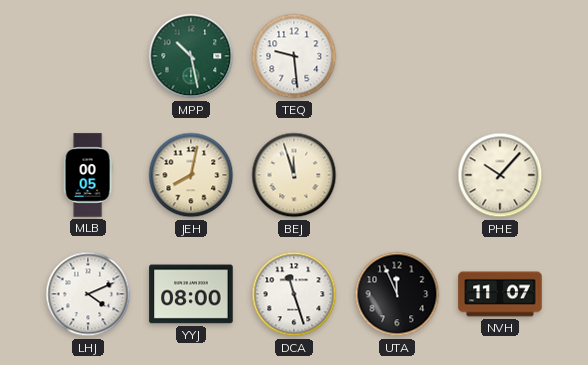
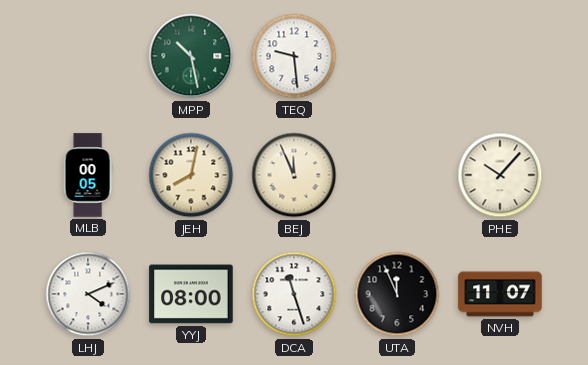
BEJ: 11:57 -> 11:56 (294, 175)
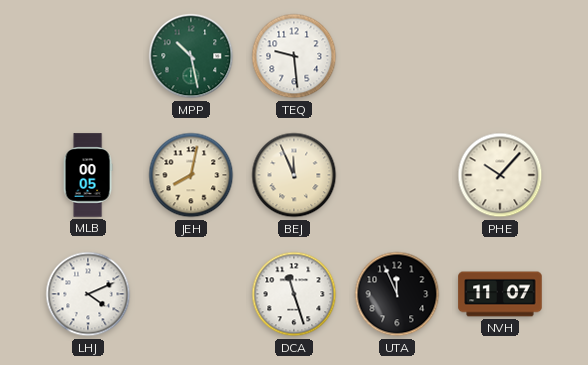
YYJ: 08:00 -> none (191, 294)
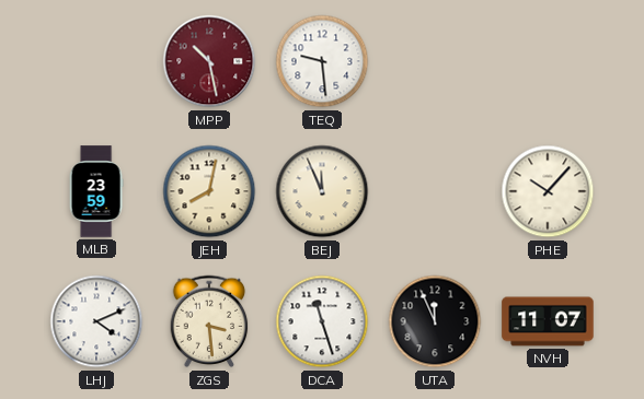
MPP dial: green -> burgundy (209, 61)
MLB: 00:05 -> 23:59 (96, 191)
ZGS: none -> 3:29 (209, 321)
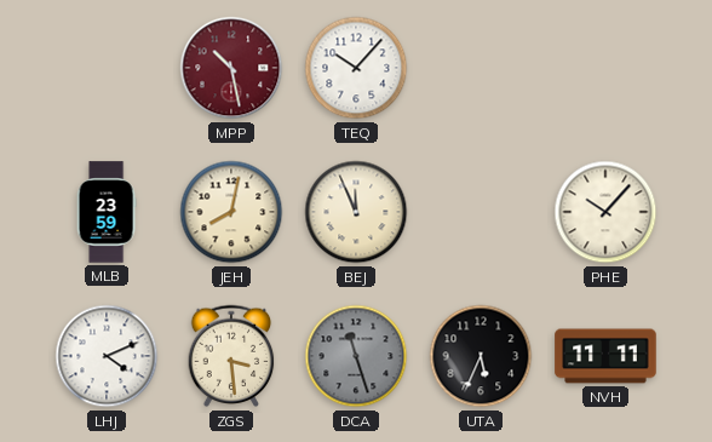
TEQ: 9:29 -> 10:07 (356, 68)
DCA dial: white -> grey (356, 356)
UTA: 11:56 -> 5:34 (481, 356)
NVH: 11:07 -> 11:11 (605, 356)
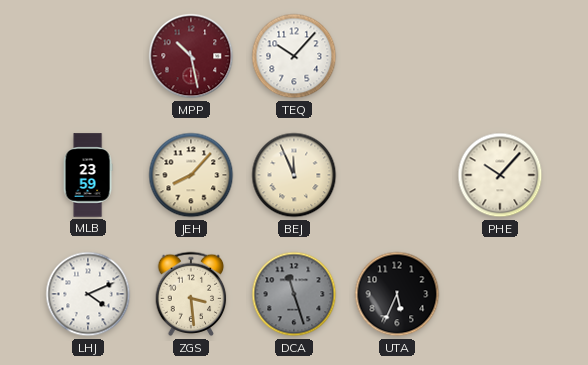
JEH: 8:02 -> 8:07 (191, 175)
NVH: 11:11 -> none (605, 356)
